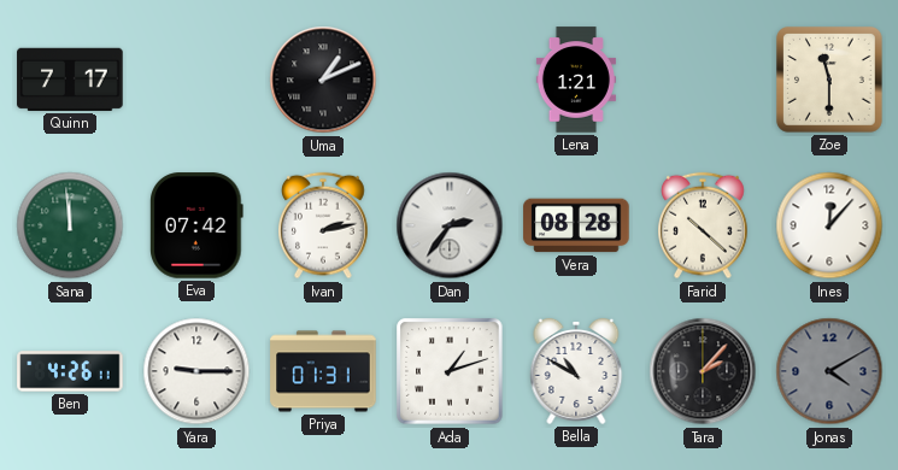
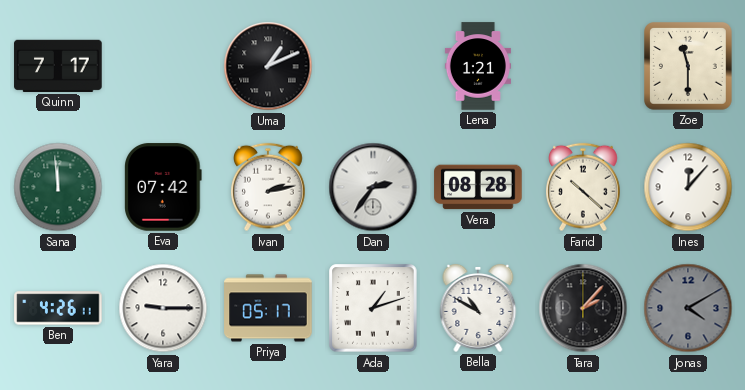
Priya: 01:31 -> 05:17 (268, 308)
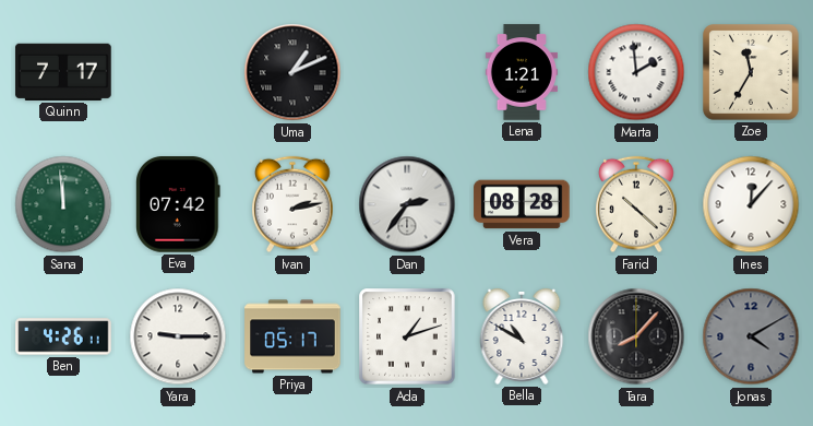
Marta: none -> 1:59 (636, 72)
Zoe: 11:30 -> 11:35 (752, 73)
Tara: 2:07 -> 8:07 (636, 336)
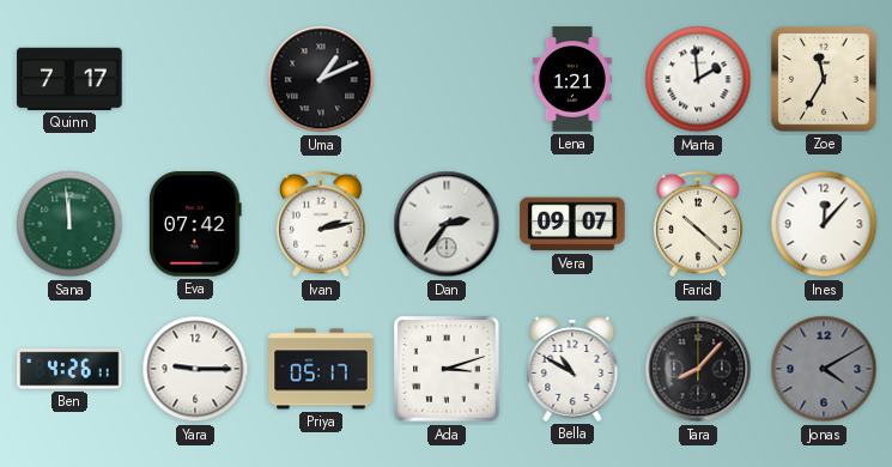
Vera: 08:28 -> 09:07 (572, 224)
Ada: 1:12 -> 3:12 (447, 369)
